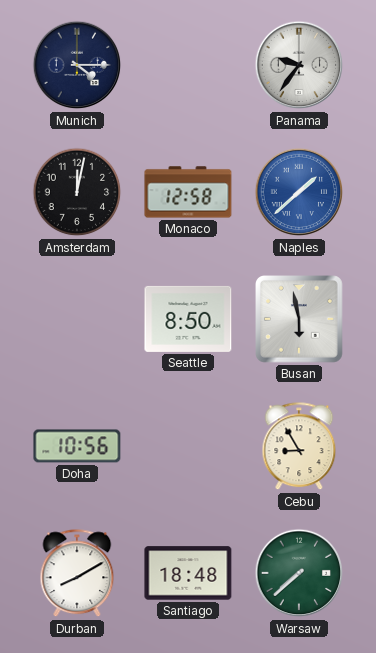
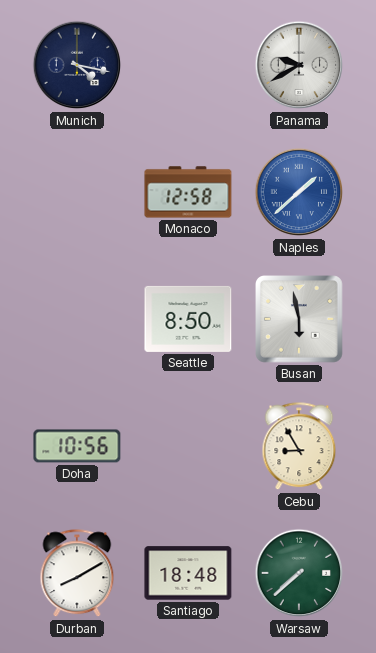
Munich: 4:15 -> 4:17 (77, 65)
Panama: 9:36 -> 9:40 (299, 65)
Amsterdam: 12:02 -> none (77, 192)
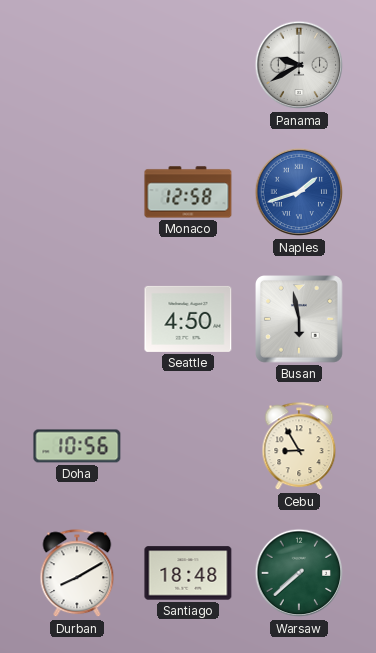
Munich: 4:17 -> none (77, 65)
Naples: 1:38 -> 1:42 (299, 192)
Seattle: 8:50 -> 4:50 (188, 319)
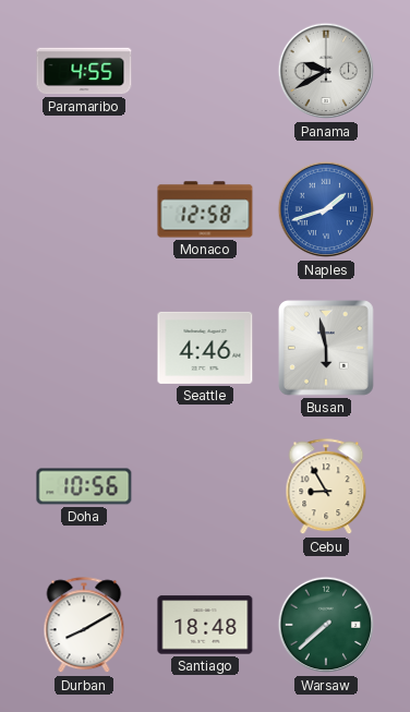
Paramaribo: none -> 4:55 (84, 71)
Seattle: 4:50 -> 4:46 (205, 348)
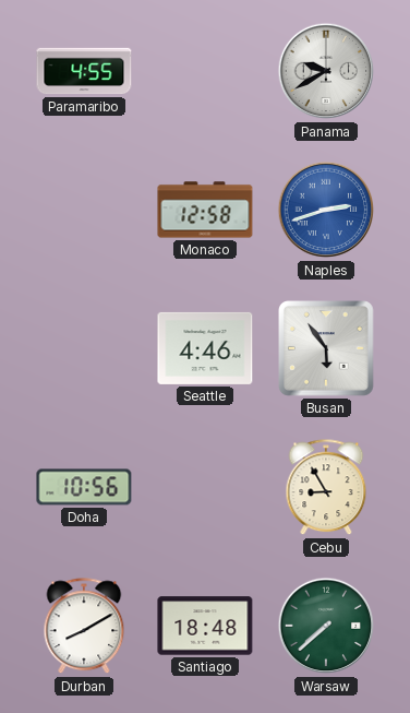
Naples: 1:42 -> 2:42 (326, 210)
Busan: 5:58 -> 5:54 (327, 349)
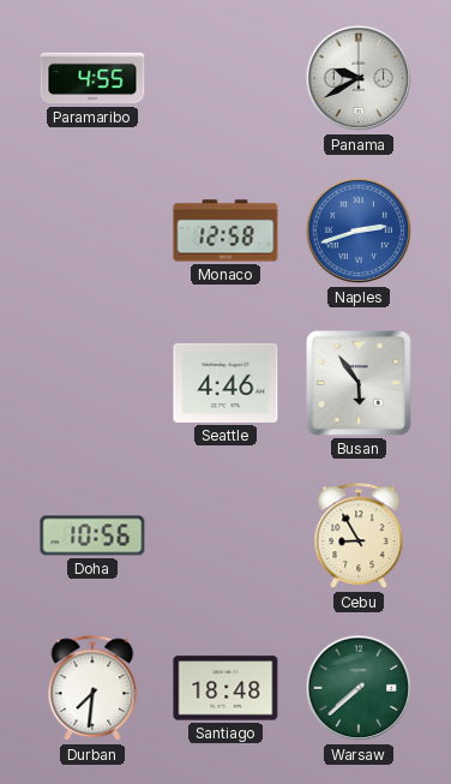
Durban: 8:10 -> 7:31 (92, 689)
